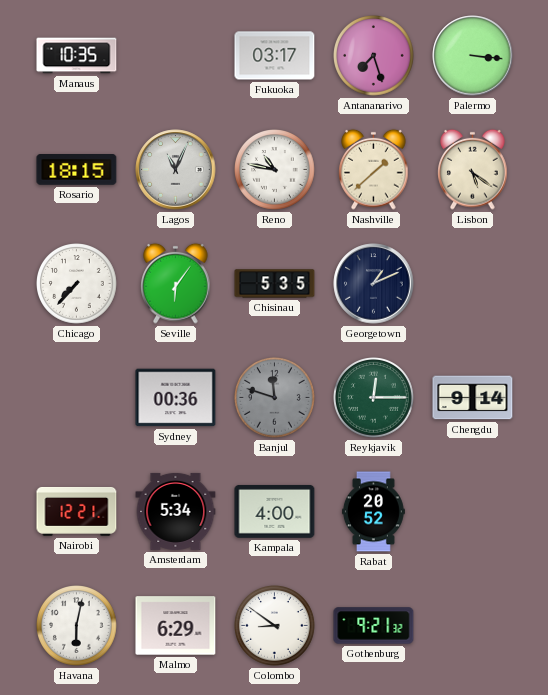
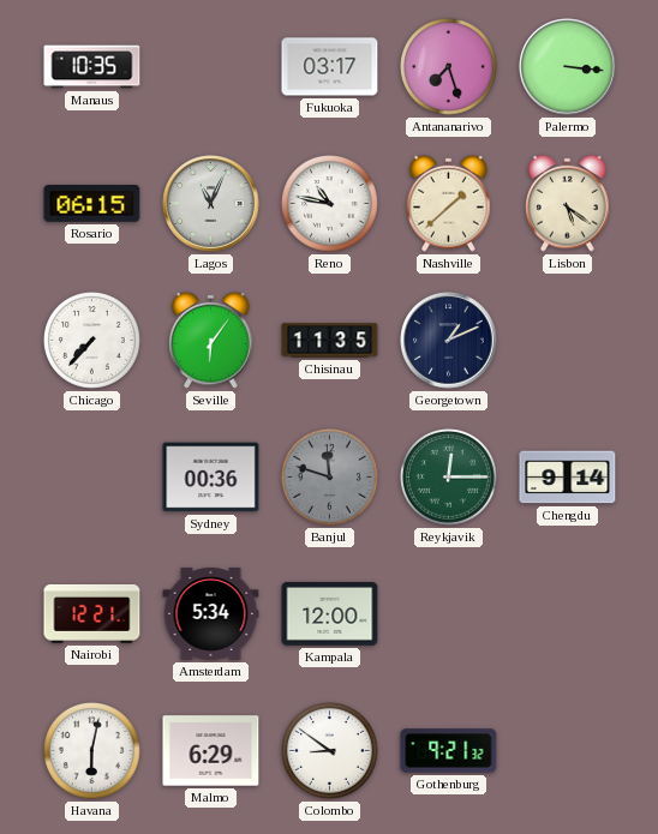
Rosario: 18:15 -> 06:15 (92, 204)
Chisinau: 5:35 -> 11:35 (330, 341)
Kampala: 4:00 -> 12:00 (330, 613)
Rabat: 20:52 -> none (373, 512)
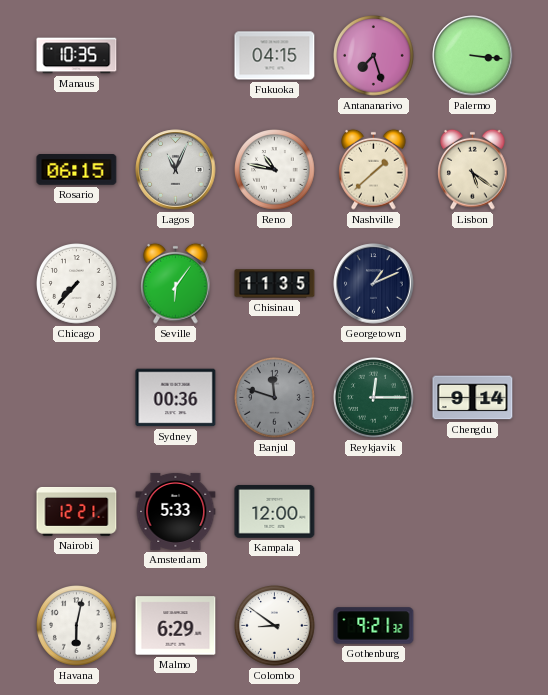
Fukuoka: 03:17 -> 04:15 (275, 56)
Amsterdam: 5:34 -> 5:33 (176, 511)
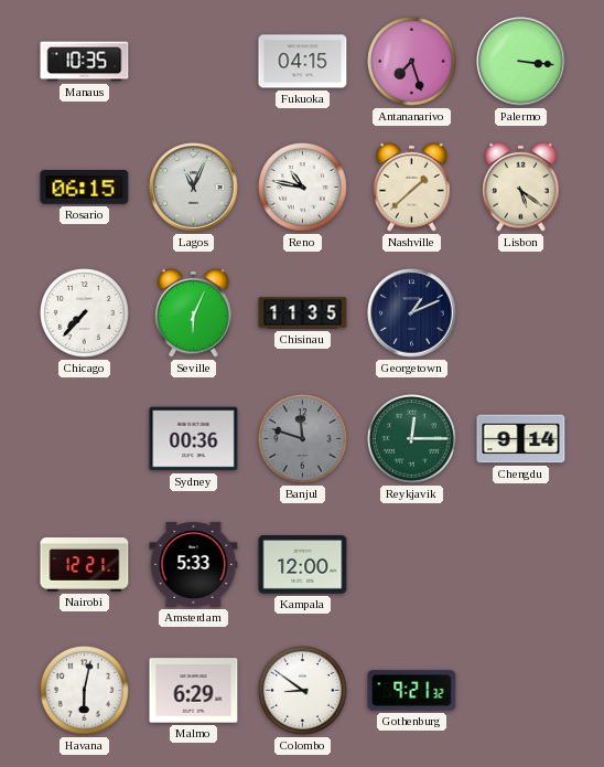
Seville: 6:06 -> 6:04 (194, 312)
